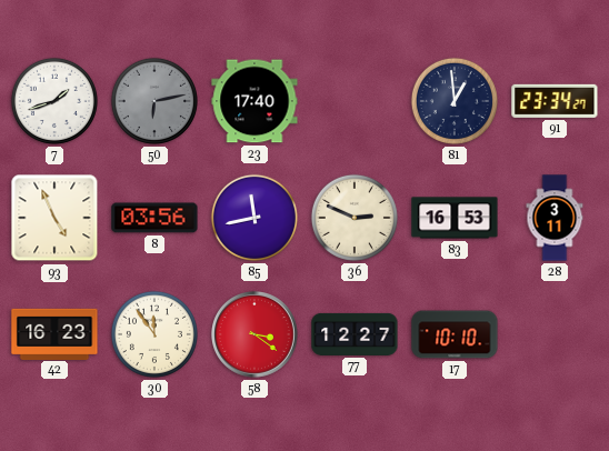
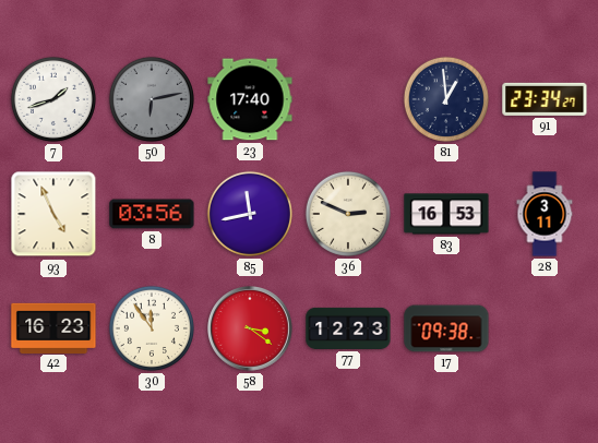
77: 12:27 -> 12:23 (348, 328)
17: 10:10 -> 09:38 (446, 328)
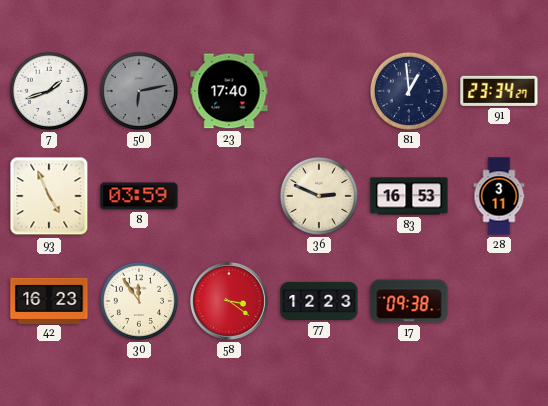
8: 03:56 -> 03:59 (139, 196)
85: 11:43 -> none (250, 214)
